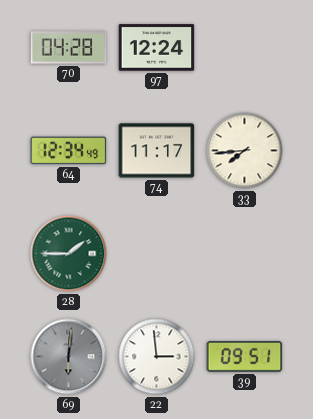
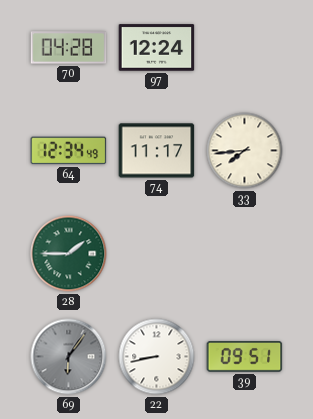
69: 6:01 -> 6:06 (69, 357)
22: 2:59 -> 8:43 (157, 357)
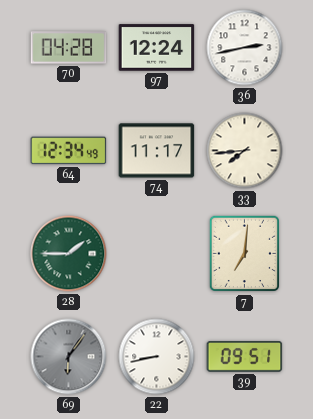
36: none -> 2:43 (245, 48)
7: none -> 7:01 (244, 254)
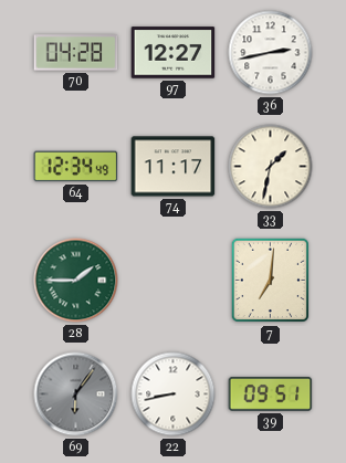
97: 12:24 -> 12:27 (174, 53)
33: 7:44 -> 1:32 (271, 167)
